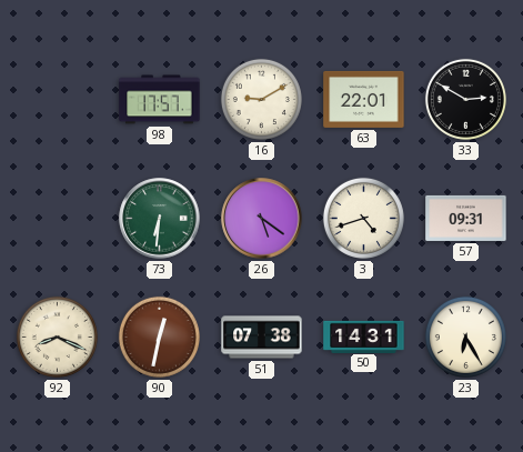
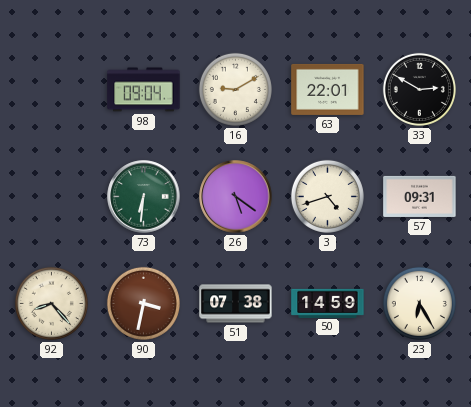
98: 17:57 -> 09:04 (144, 90)
92: 8:19 -> 8:23 (51, 303)
90: 12:32 -> 3:32 (143, 303)
50: 14:31 -> 14:59 (328, 303)
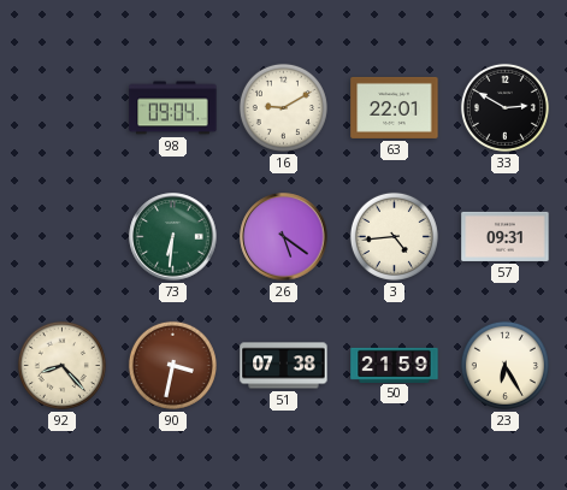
3: 4:42 -> 4:44 (394, 236)
50: 14:59 -> 21:59 (395, 365)
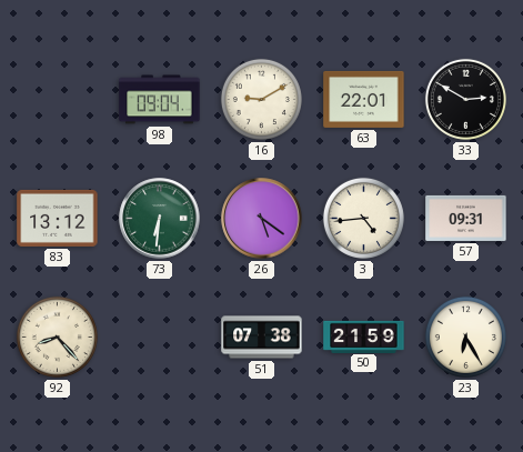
83: none -> 13:12 (58, 218)
90: 3:32 -> none (172, 365)
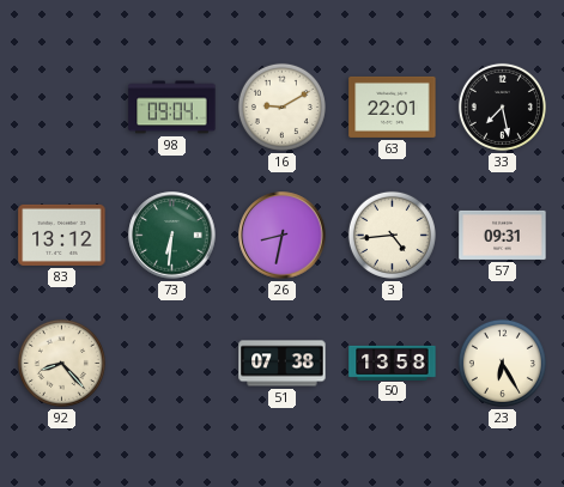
33: 2:50 -> 7:28 (502, 106)
26: 5:21 -> 8:32 (283, 236)
50: 21:59 -> 13:58 (393, 363)
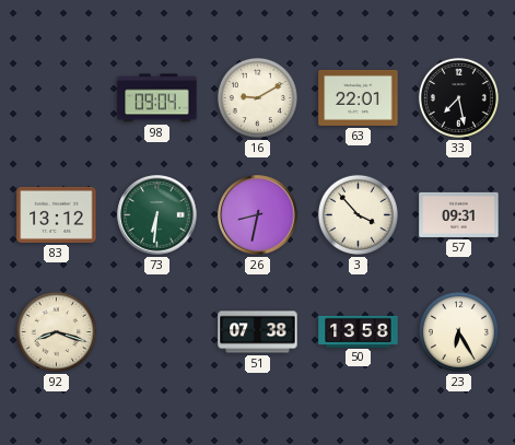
3: 4:44 -> 3:53 (358, 214)
92: 8:23 -> 8:18 (56, 331)
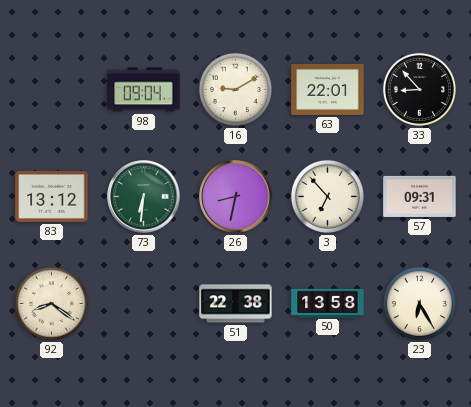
33: 7:28 -> 8:53 (419, 89)
3: 3:53 -> 6:53 (327, 196)
92: 8:18 -> 8:21 (51, 303)
51: 07:38 -> 22:38 (236, 304)
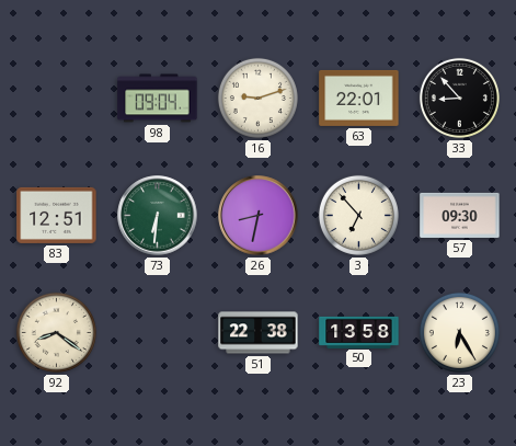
16: 9:10 -> 9:12 (257, 98)
83: 13:12 -> 12:51 (57, 215)
57: 09:31 -> 09:30 (460, 215)
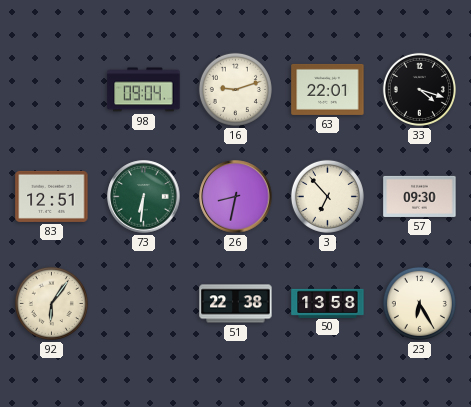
33: 8:53 -> 4:18 (419, 89)
92: 8:21 -> 6:06 (51, 303)
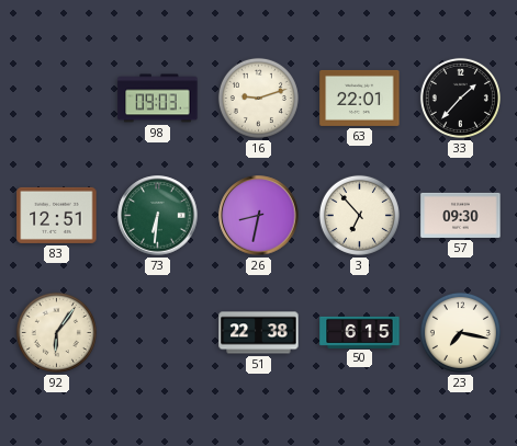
98: 09:04 -> 09:03 (158, 99)
33: 4:18 -> 1:37 (460, 98)
50: 13:58 -> 6:15 (360, 332)
23: 6:25 -> 7:17 (460, 332)
